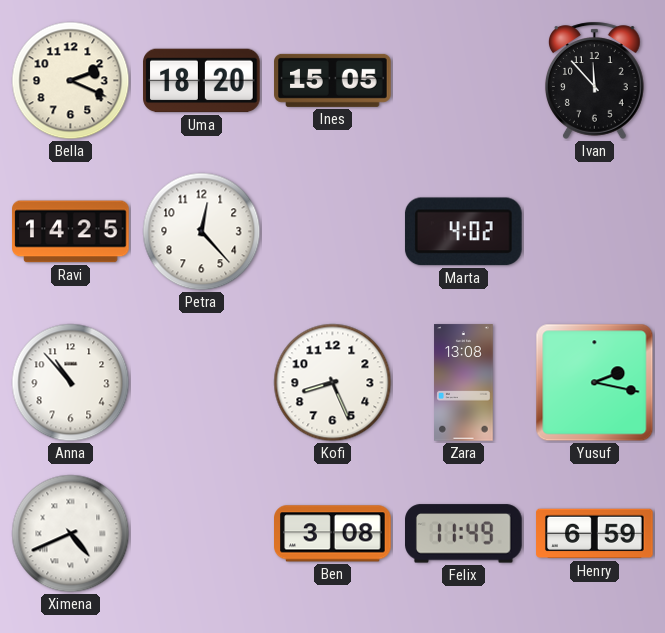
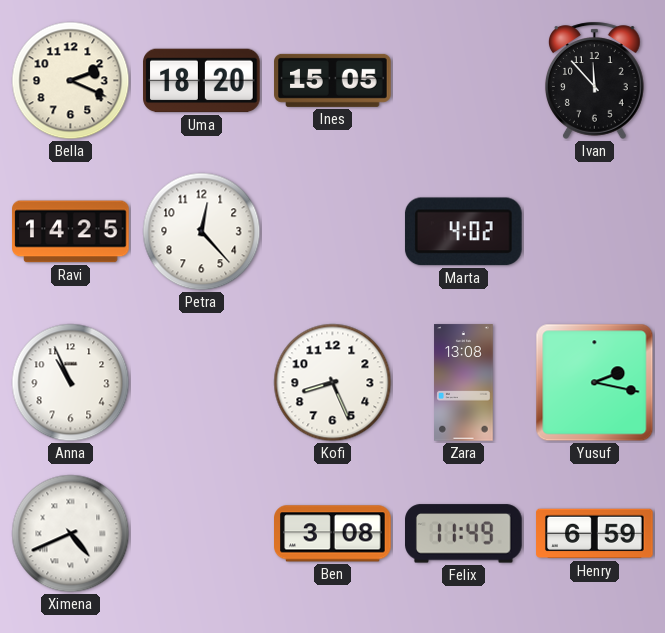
Anna: 10:53 -> 10:56 (71, 383)
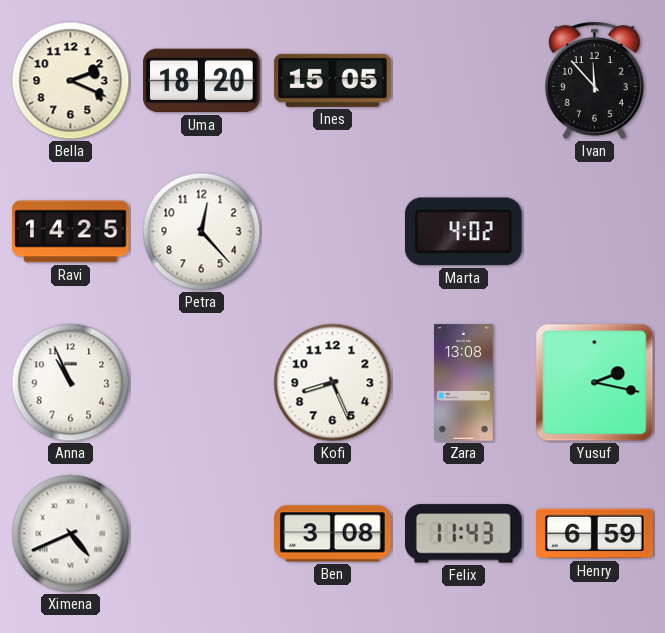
Felix: 11:49 -> 11:43 (464, 534)
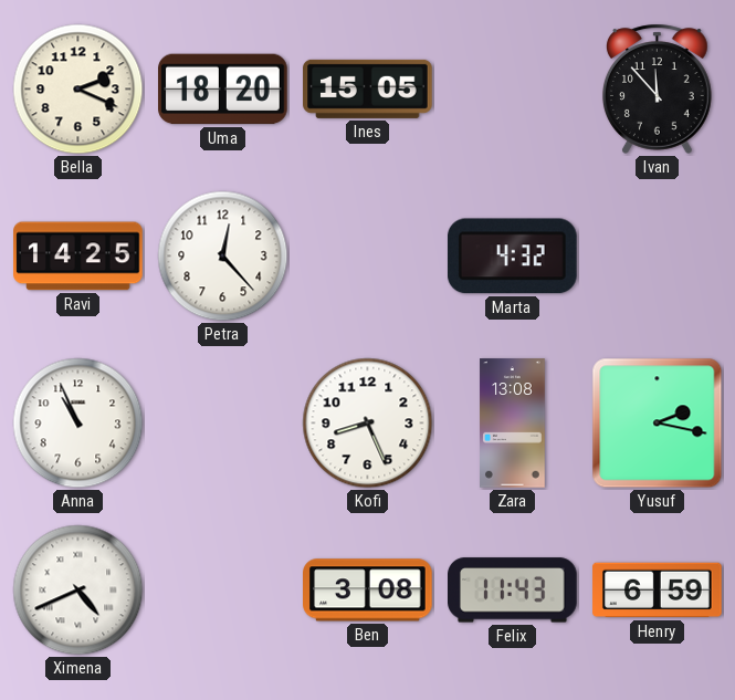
Marta: 4:02 -> 4:32 (512, 257)
